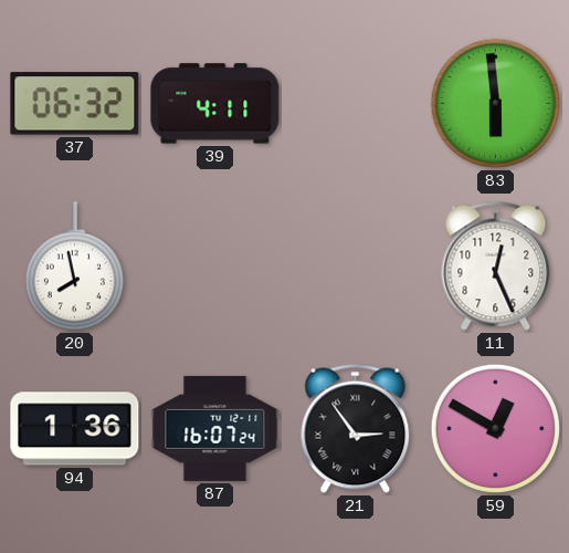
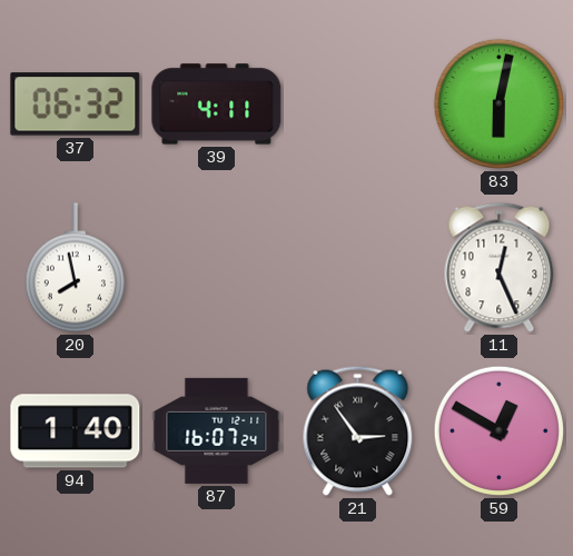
83: 5:59 -> 6:02 (498, 103)
94: 1:36 -> 1:40 (76, 431)
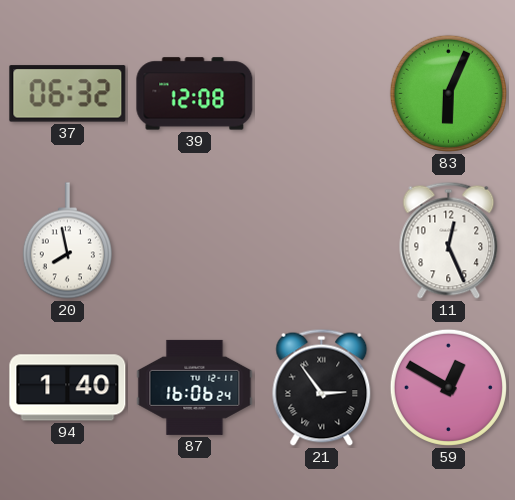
39: 4:11 -> 12:08 (195, 94)
83: 6:02 -> 6:04 (448, 93)
87: 16:07 -> 16:06 (195, 387)
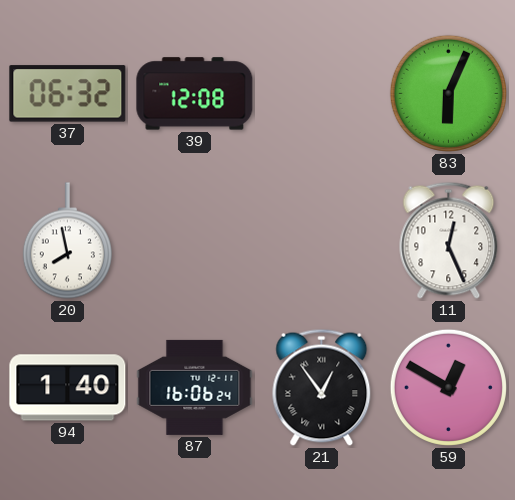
21: 2:54 -> 12:54 (322, 387)
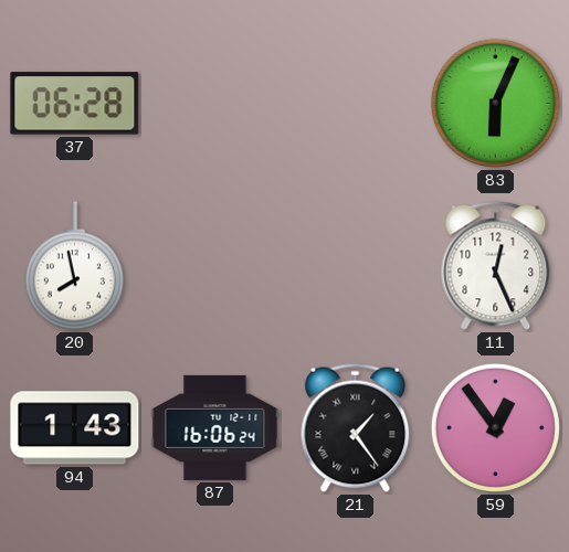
37: 06:32 -> 06:28 (75, 104)
39: 12:08 -> none (195, 94)
94: 1:40 -> 1:43 (75, 428)
21: 12:54 -> 1:24 (356, 427)
59: 12:50 -> 12:54 (495, 427)
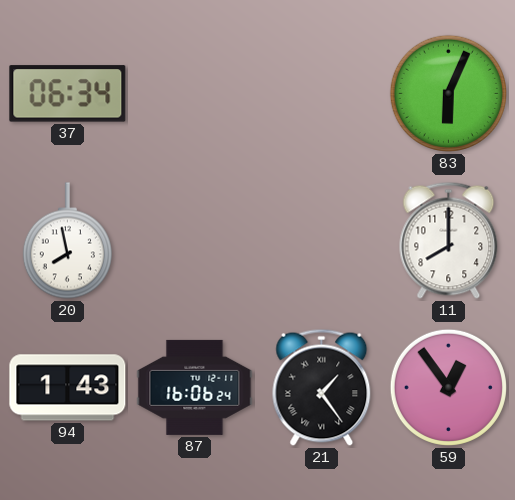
37: 06:28 -> 06:34 (68, 94)
11: 12:26 -> 8:00 (449, 240)
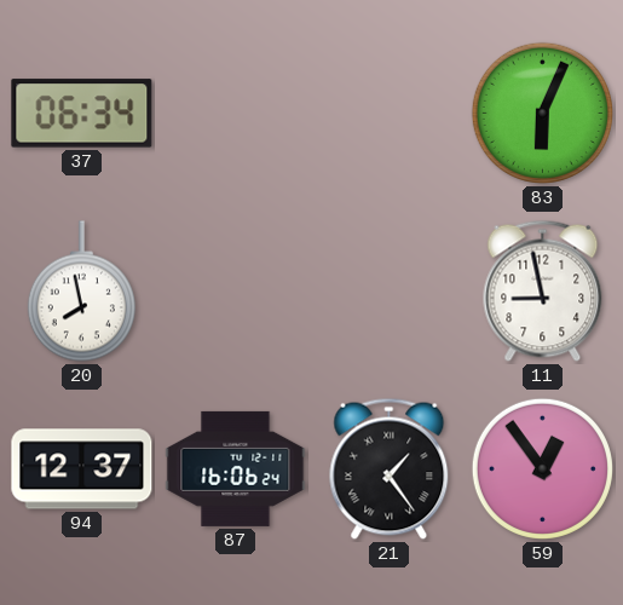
11: 8:00 -> 8:58 (543, 290)
94: 1:43 -> 12:37 (82, 469)
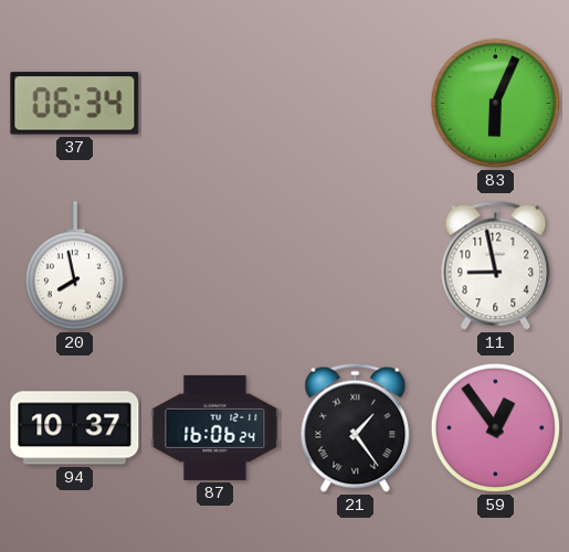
94: 12:37 -> 10:37 (75, 428)
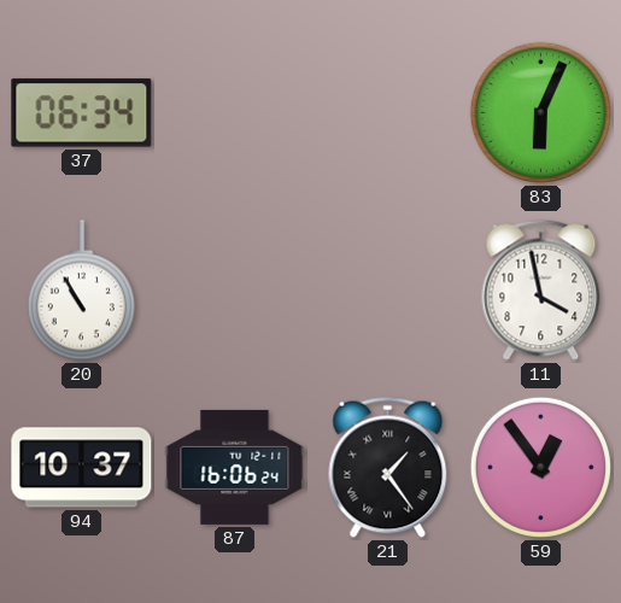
20: 7:58 -> 10:55 (81, 291)
11: 8:58 -> 3:58 (541, 289)
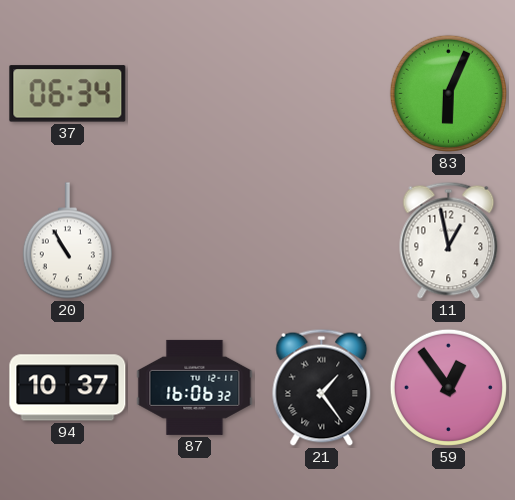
11: 3:58 -> 12:58 (449, 240)
87: 16:06:24 -> 16:06:32 (195, 387)
